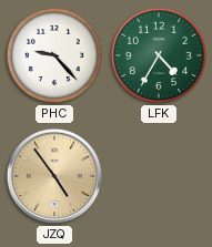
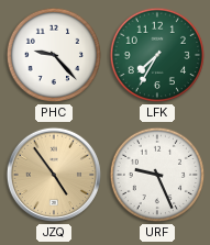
LFK: 4:35 -> 7:35 (157, 55)
URF: none -> 9:26 (157, 175)
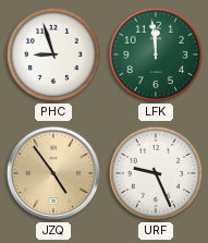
PHC: 9:23 -> 8:57 (53, 54)
LFK: 7:35 -> 11:59 (156, 54)
